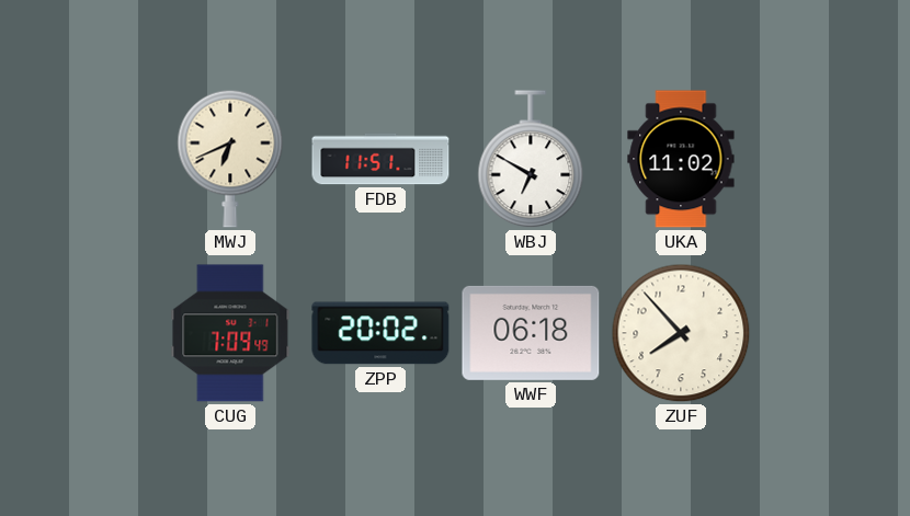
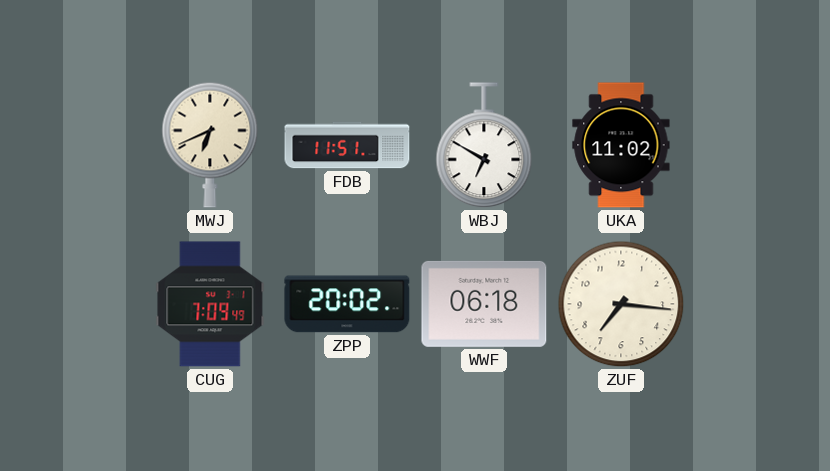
ZUF: 7:53 -> 7:16 (621, 304)
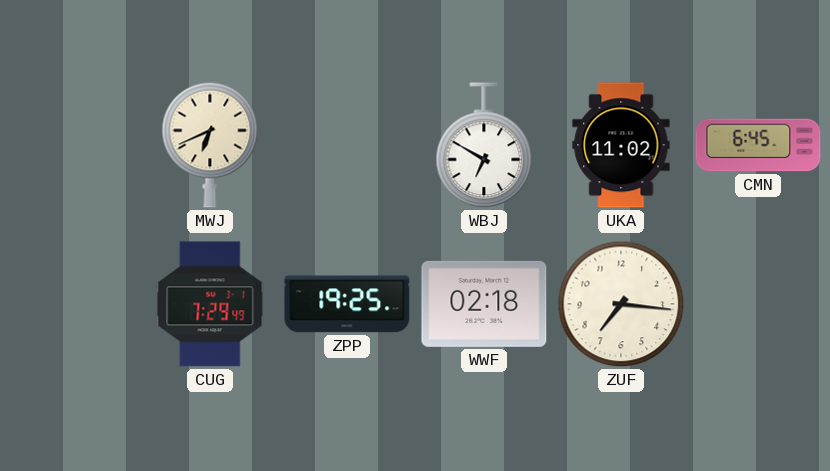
FDB: 11:51 -> none (347, 145)
CMN: none -> 6:45 (758, 145)
CUG: 7:09 -> 7:29 (210, 304)
ZPP: 20:02 -> 19:25 (347, 304)
WWF: 06:18 -> 02:18 (484, 304)
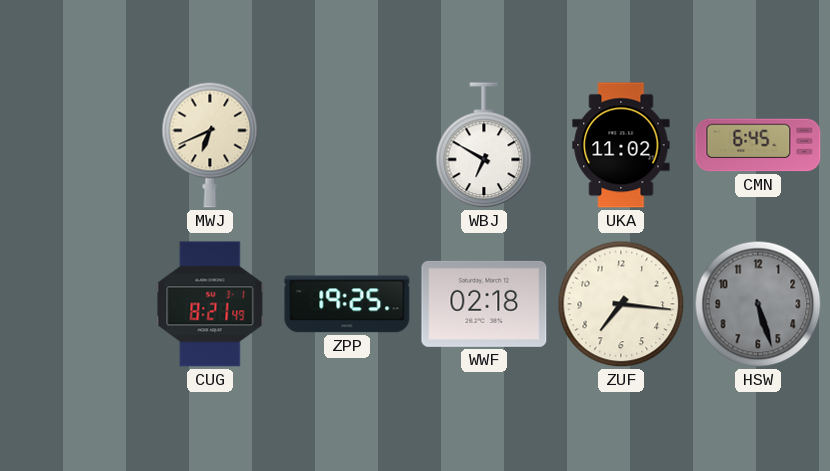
CUG: 7:29 -> 8:21 (210, 304)
HSW: none -> 5:27 (758, 304)
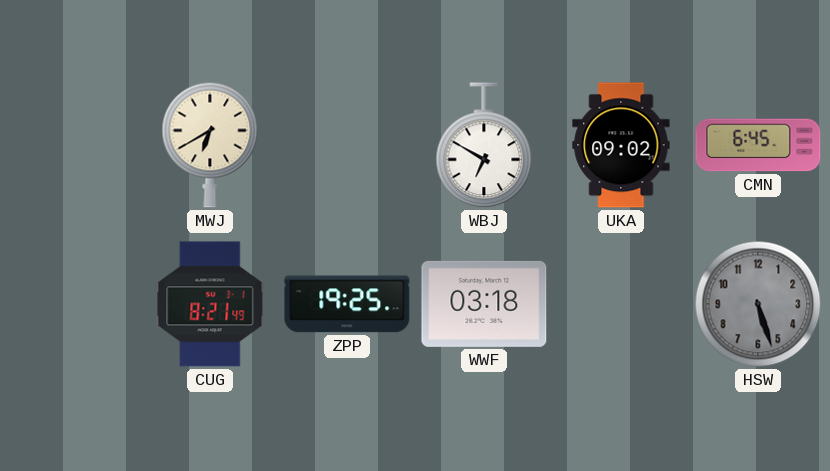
MWJ: 6:41 -> 6:40 (210, 145)
UKA: 11:02 -> 09:02 (621, 145)
WWF: 02:18 -> 03:18 (484, 304)
ZUF: 7:16 -> none (621, 304)
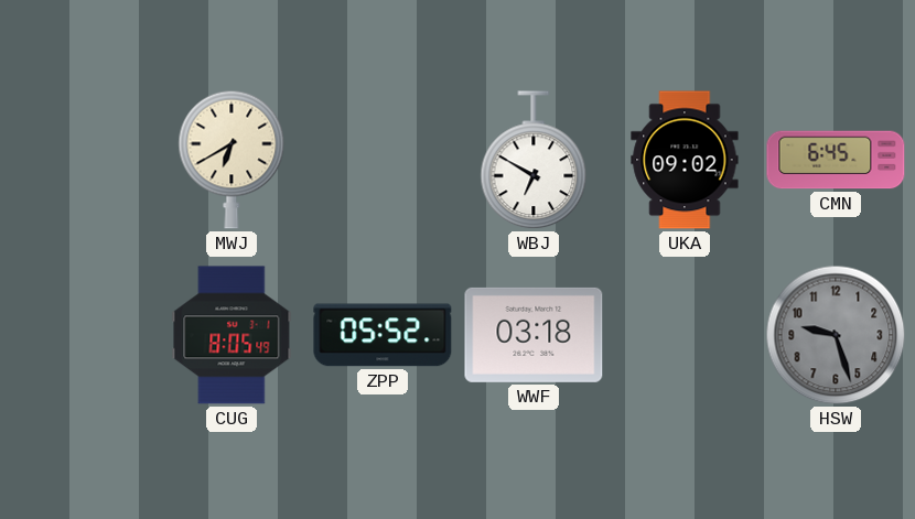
CUG: 8:21 -> 8:05 (232, 335)
ZPP: 19:25 -> 05:52 (383, 335)
HSW: 5:27 -> 9:27 (836, 335)
